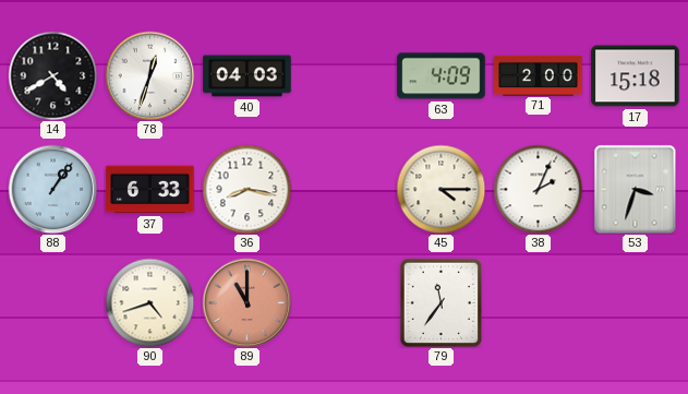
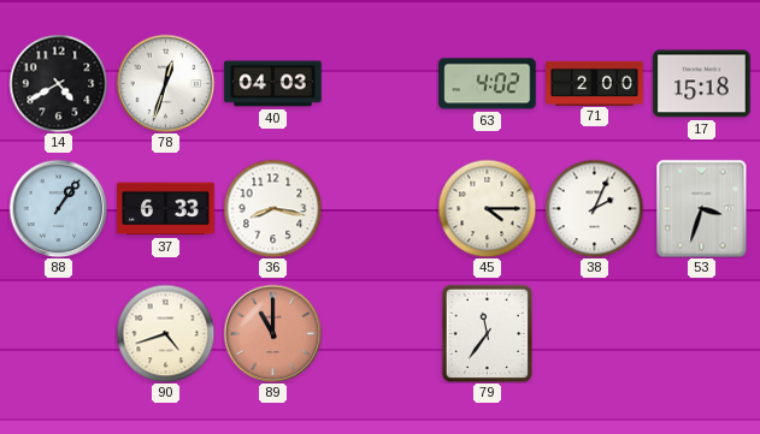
63: 4:09 -> 4:02 (488, 84)
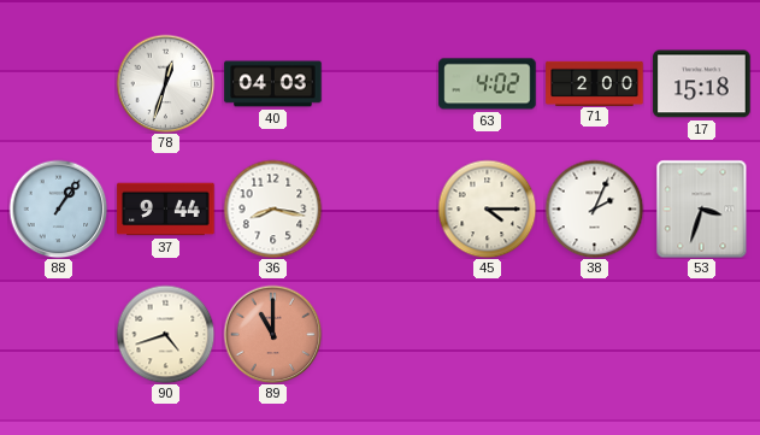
14: 4:40 -> none (58, 83)
37: 6:33 -> 9:44 (166, 210)
79: 11:36 -> none (487, 333)
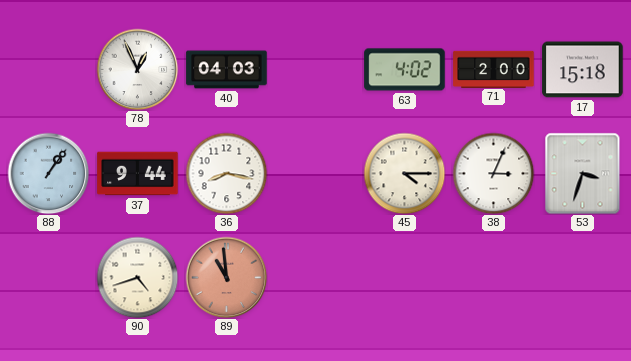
78: 12:33 -> 12:56 (137, 69)
38: 2:04 -> 3:04 (493, 173)
89: 11:00 -> 10:59 (226, 277)
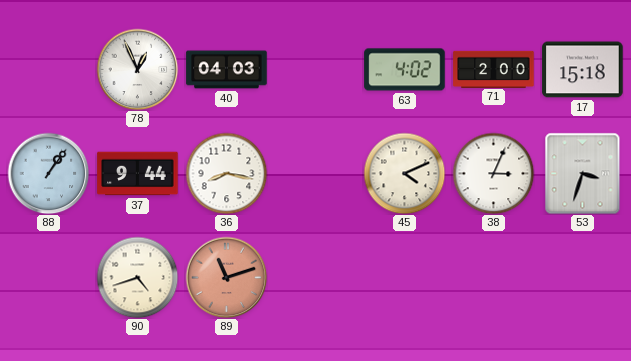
45: 4:15 -> 4:11 (404, 173)
89: 10:59 -> 11:12 (226, 277)
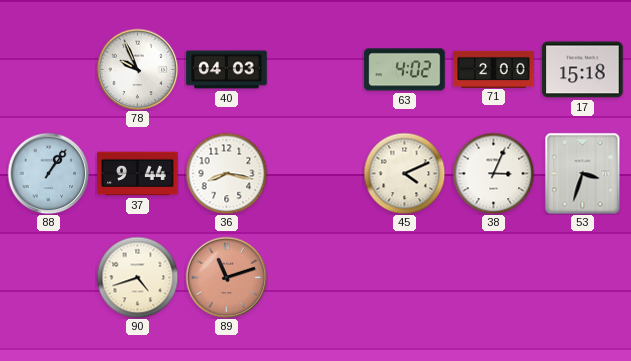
78: 12:56 -> 9:56 (137, 69)
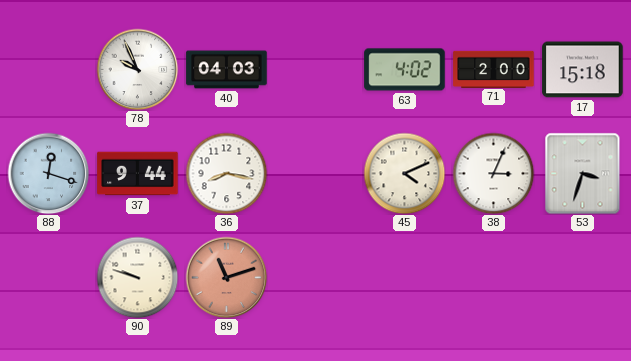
88: 1:06 -> 12:18 (48, 173)
90: 4:42 -> 9:48 (137, 277)
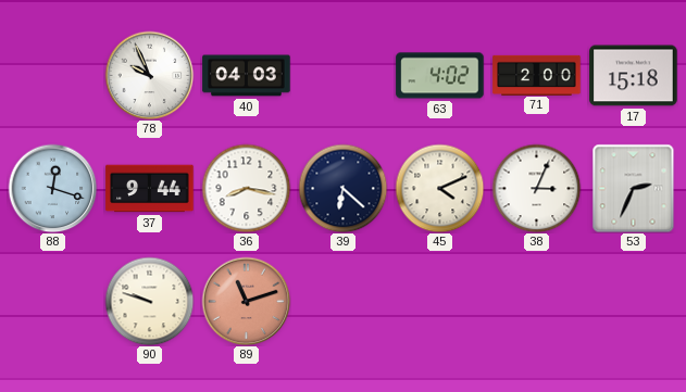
39: none -> 6:22 (342, 188)
53: 3:33 -> 2:34 (634, 188)
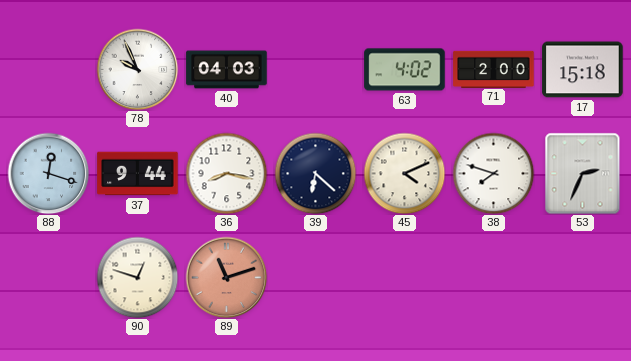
38: 3:04 -> 7:48 (493, 173)
90: 9:48 -> 12:48 (137, 277)
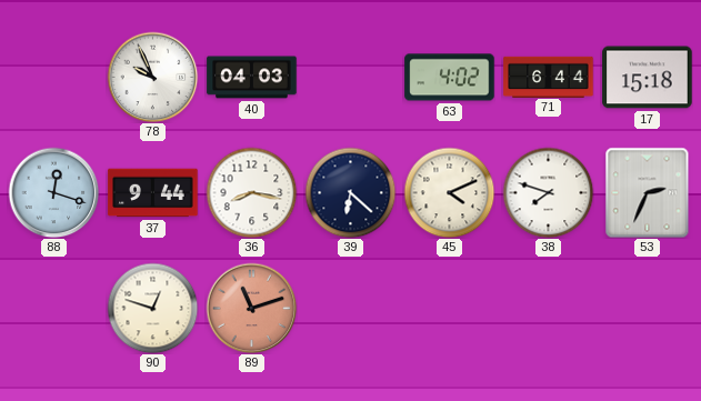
71: 2:00 -> 6:44 (549, 77)
